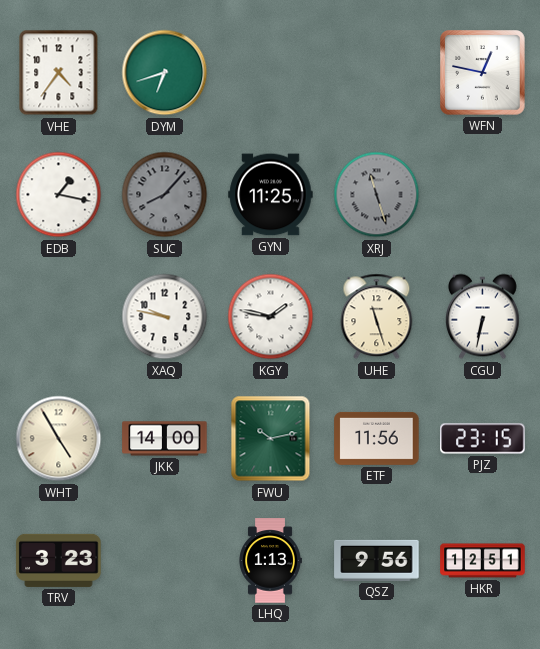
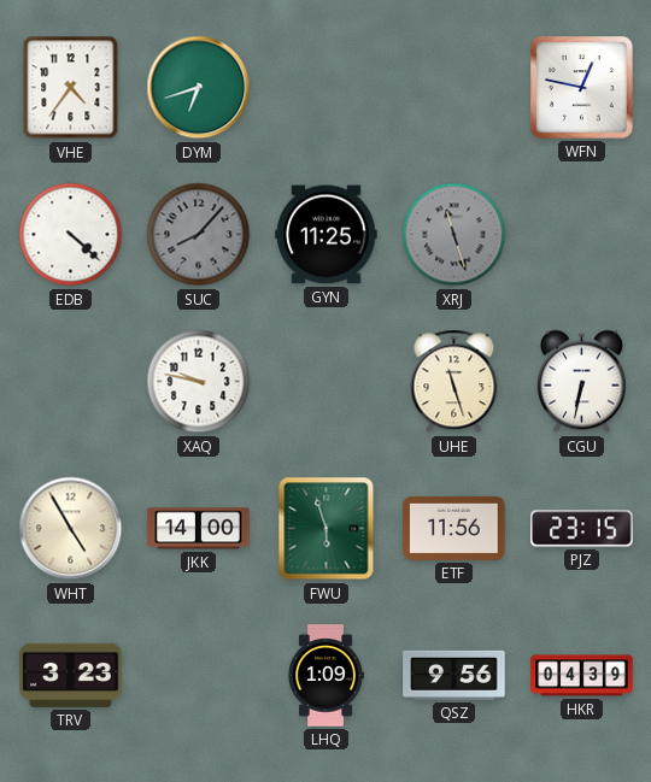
EDB: 1:17 -> 4:22 (71, 235)
KGY: 1:47 -> none (271, 317)
FWU: 10:13 -> 5:57 (327, 529)
LHQ: 1:13 -> 1:09 (325, 676)
HKR: 12:51 -> 04:39 (582, 676)
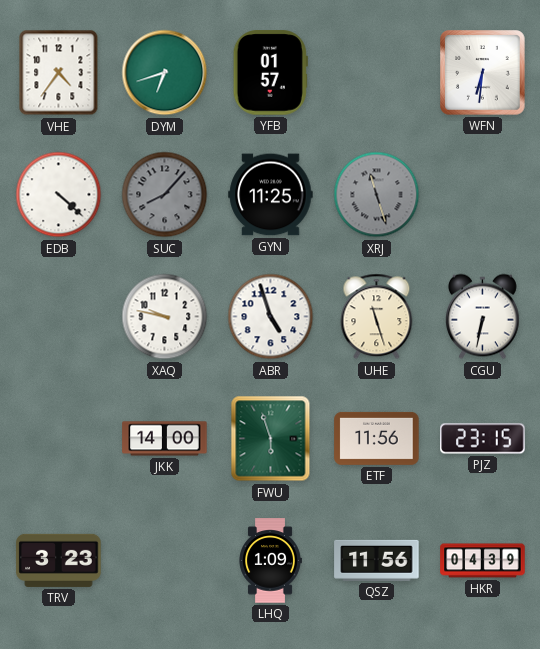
YFB: none -> 01:57 (270, 73)
WFN: 12:47 -> 6:31 (483, 73)
ABR: none -> 4:57 (271, 317)
WHT: 4:55 -> none (71, 529)
QSZ: 9:56 -> 11:56 (377, 560)
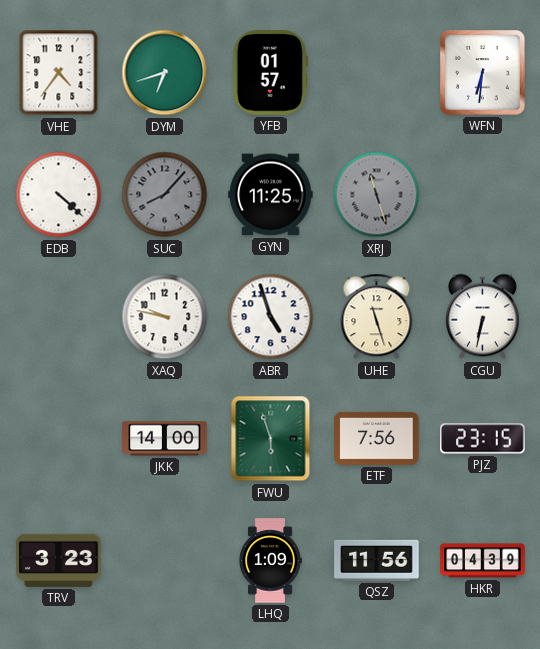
ETF: 11:56 -> 7:56 (377, 438)
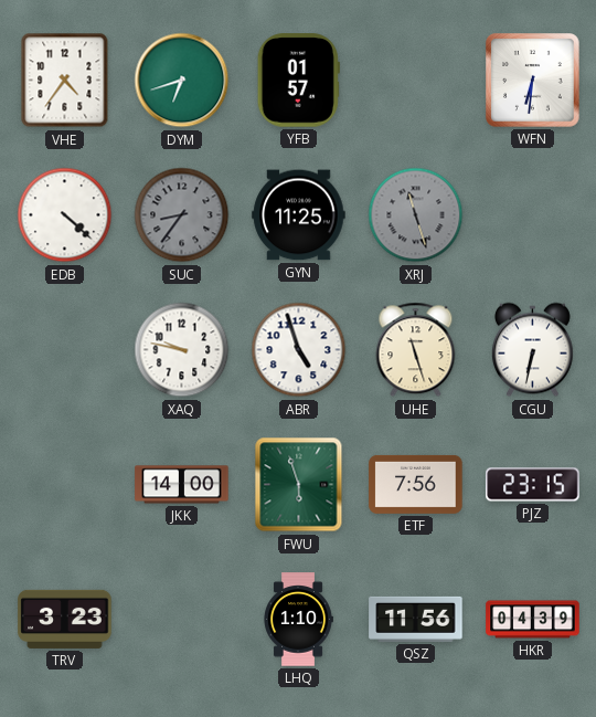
SUC: 8:07 -> 8:36 (182, 215)
LHQ: 1:09 -> 1:10 (298, 620)
